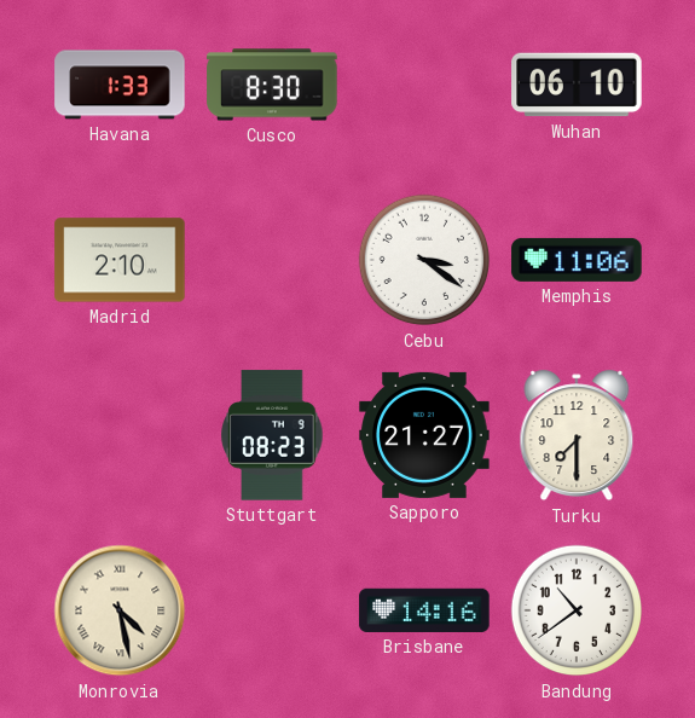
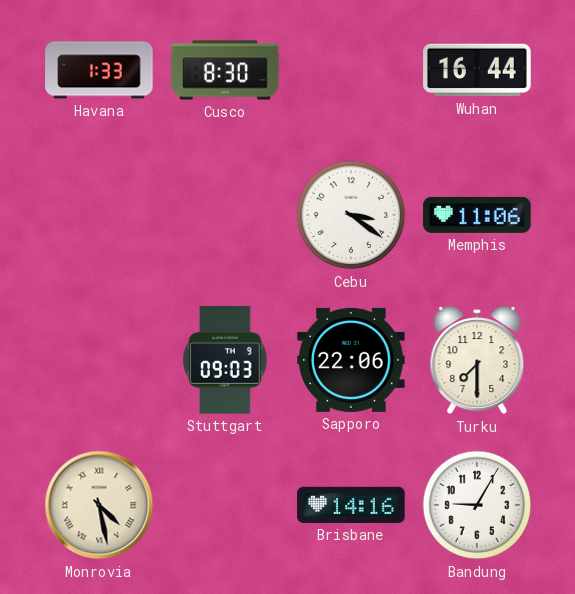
Wuhan: 06:10 -> 16:44 (477, 70)
Madrid: 2:10 -> none (120, 260)
Stuttgart: 08:23 -> 09:03 (225, 360)
Sapporo: 21:27 -> 22:06 (351, 360)
Bandung: 10:39 -> 9:05 (477, 505)
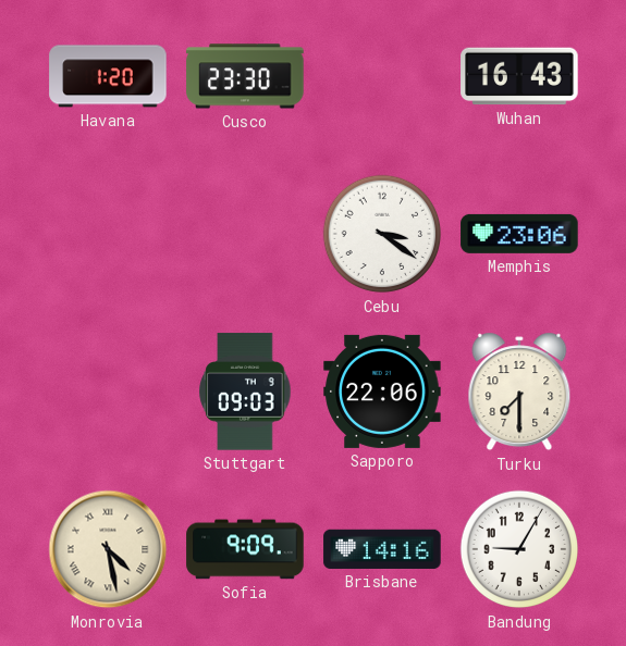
Havana: 1:33 -> 1:20 (108, 76)
Cusco: 8:30 -> 23:30 (245, 76)
Wuhan: 16:44 -> 16:43 (519, 76)
Memphis: 11:06 -> 23:06 (519, 234)
Sofia: none -> 9:09 (245, 549)
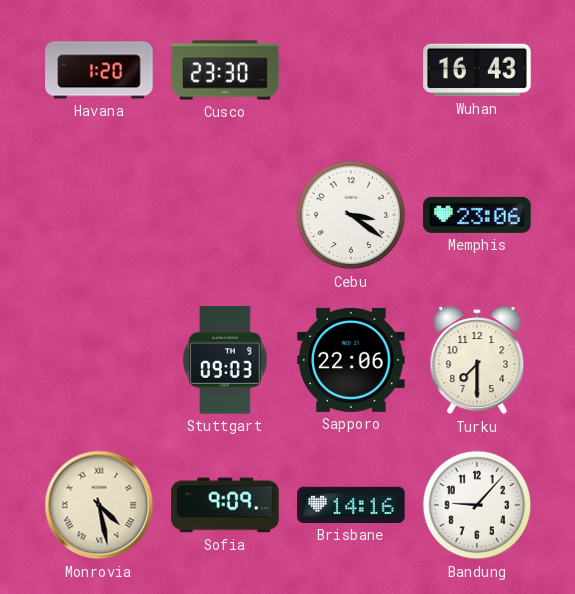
Bandung: 9:05 -> 9:07 (477, 505)
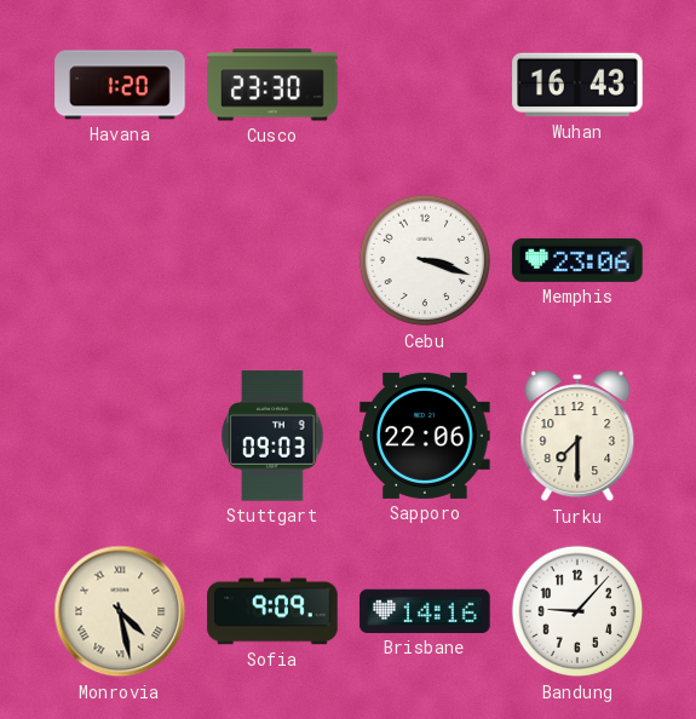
Cebu: 3:21 -> 3:18 (425, 260)
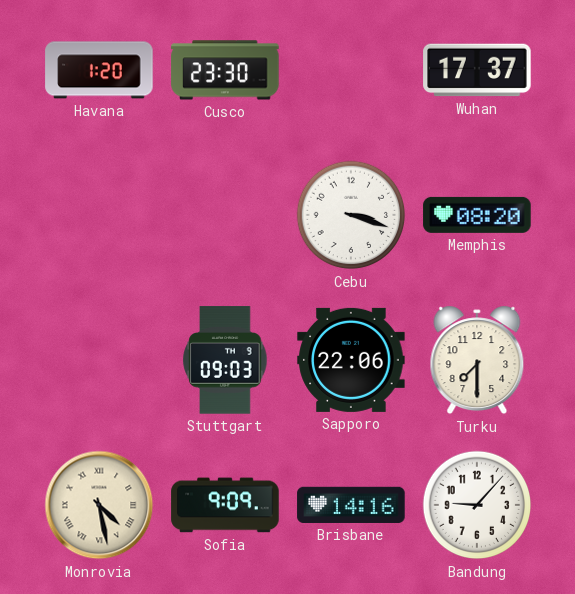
Wuhan: 16:43 -> 17:37 (477, 70)
Memphis: 23:06 -> 08:20 (477, 215)
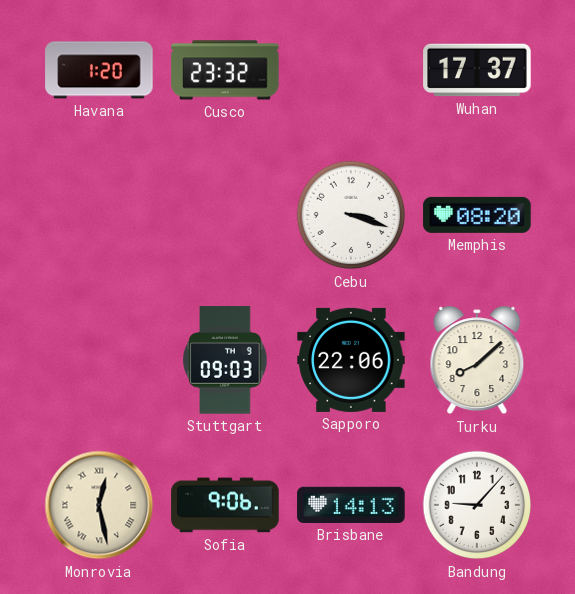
Cusco: 23:30 -> 23:32 (225, 70)
Turku: 7:30 -> 8:08 (477, 360)
Monrovia: 4:28 -> 12:28 (99, 505)
Sofia: 9:09 -> 9:06 (225, 505)
Brisbane: 14:16 -> 14:13 (351, 505)
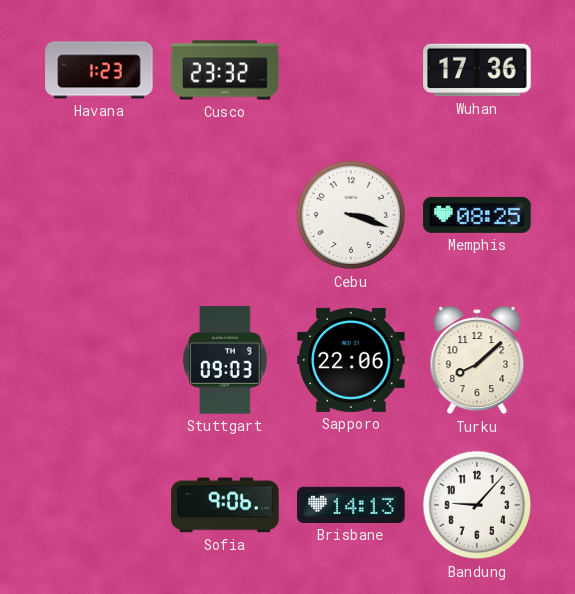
Havana: 1:20 -> 1:23 (99, 70)
Wuhan: 17:37 -> 17:36 (477, 70)
Memphis: 08:20 -> 08:25 (477, 215)
Monrovia: 12:28 -> none (99, 505)
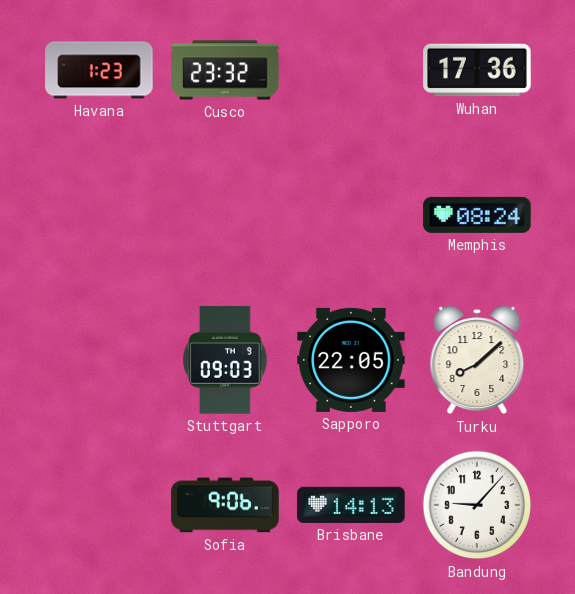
Cebu: 3:18 -> none (351, 215)
Memphis: 08:25 -> 08:24 (477, 215)
Sapporo: 22:06 -> 22:05 (351, 360)
